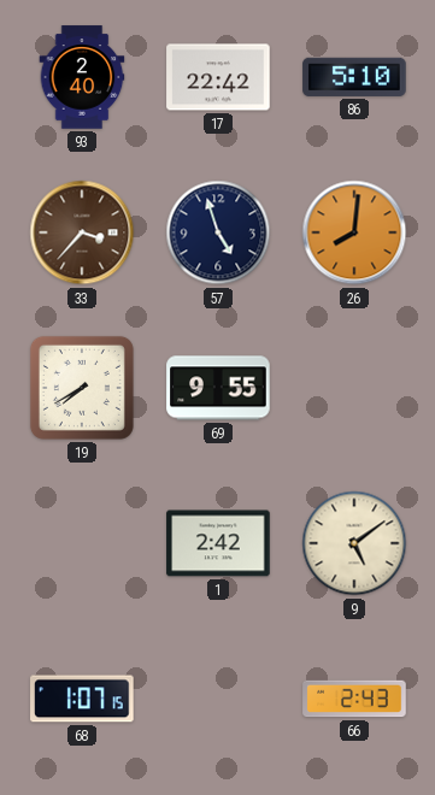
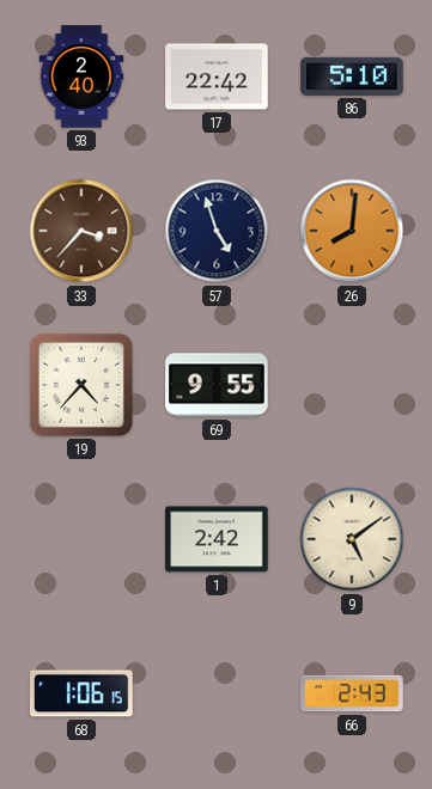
19: 7:40 -> 4:37 (81, 385)
68: 1:07 -> 1:06 (81, 693)
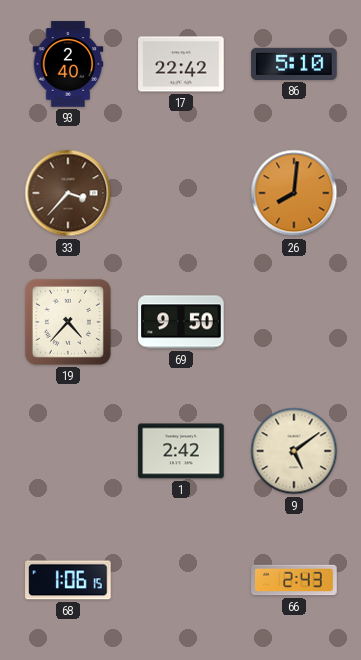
57: 4:57 -> none (217, 231)
69: 9:55 -> 9:50 (181, 322)
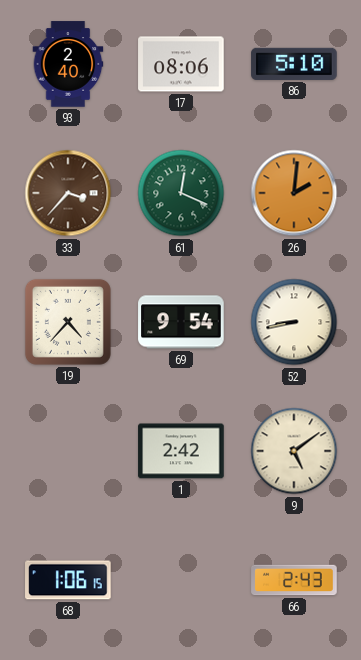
17: 22:42 -> 08:06 (181, 64)
61: none -> 12:19 (181, 193)
26: 8:01 -> 2:01 (294, 193)
69: 9:50 -> 9:54 (181, 322)
52: none -> 8:43 (294, 322)
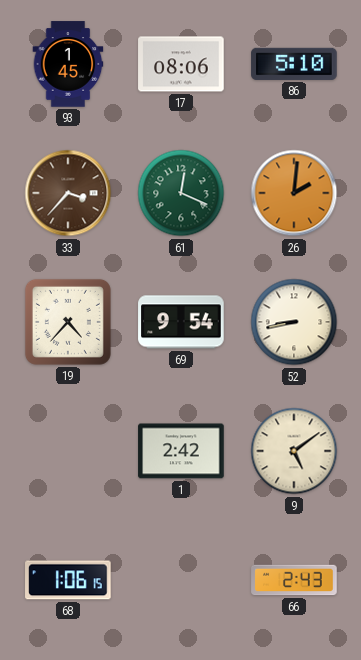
93: 2:40 -> 1:45 (68, 64)
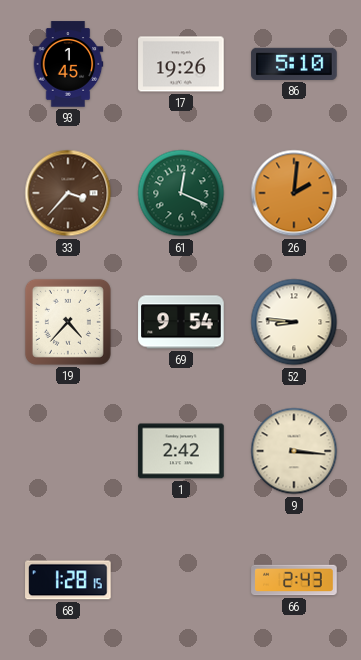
17: 08:06 -> 19:26 (181, 64)
52: 8:43 -> 8:46 (294, 322)
9: 5:09 -> 3:16 (294, 451)
68: 1:06 -> 1:28 (68, 580)
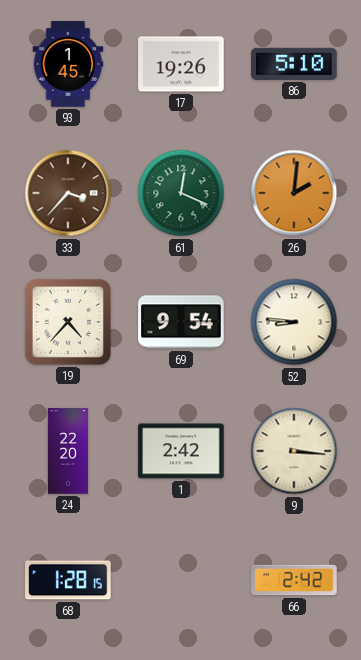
24: none -> 22:20 (67, 451)
66: 2:43 -> 2:42 (294, 580)
